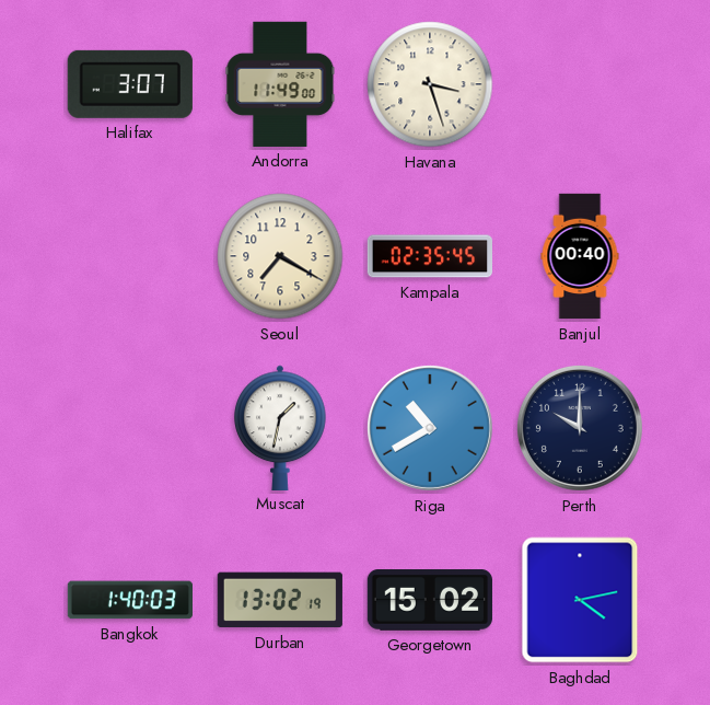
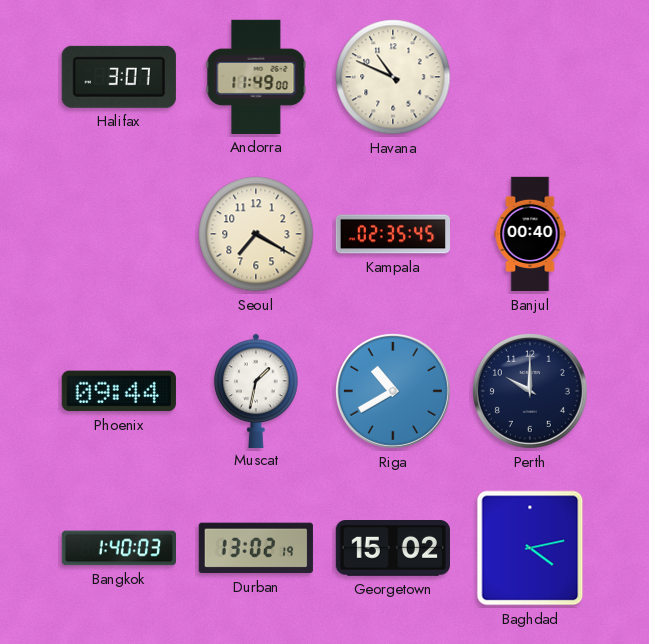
Havana: 3:27 -> 10:49 (393, 77)
Phoenix: none -> 09:44 (119, 391)
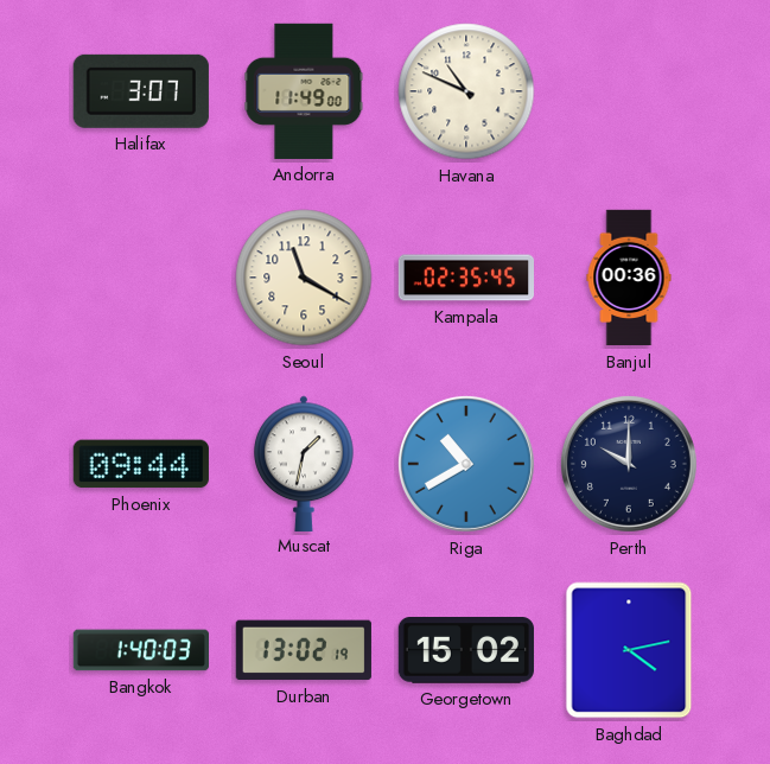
Seoul: 7:20 -> 11:20 (304, 278)
Banjul: 00:40 -> 00:36 (629, 278)
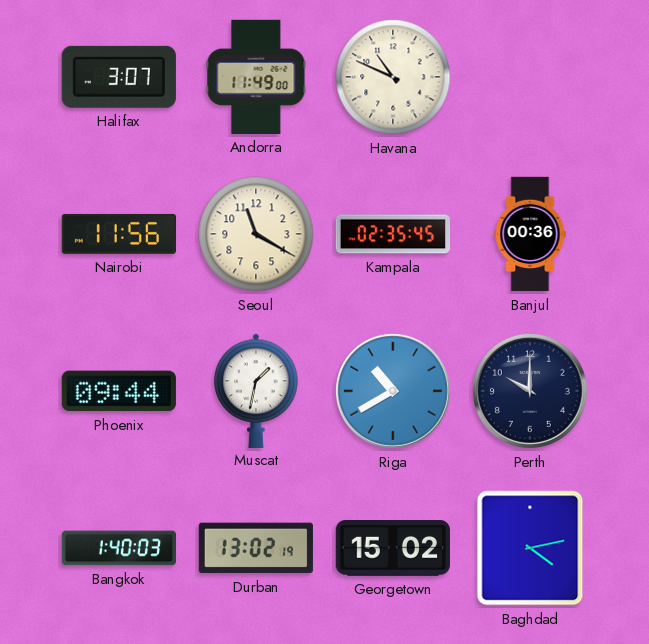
Nairobi: none -> 11:56 (118, 234)
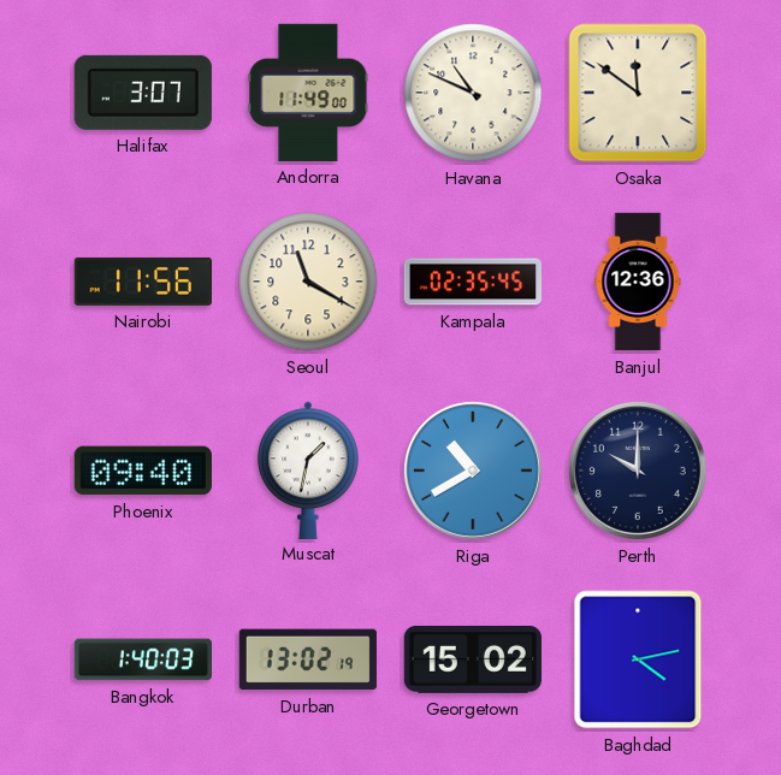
Osaka: none -> 11:51 (638, 93)
Banjul: 00:36 -> 12:36 (638, 282)
Phoenix: 09:44 -> 09:40 (143, 471)
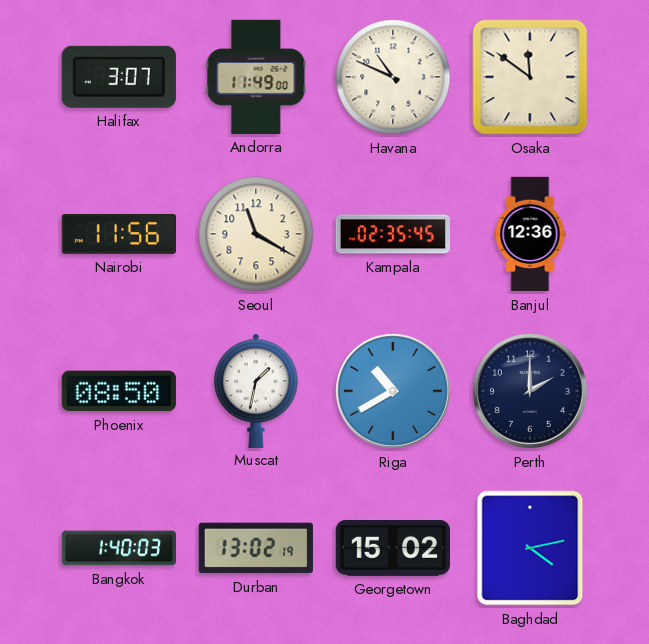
Phoenix: 09:40 -> 08:50 (119, 391)
Perth: 10:00 -> 2:00 (530, 391)
